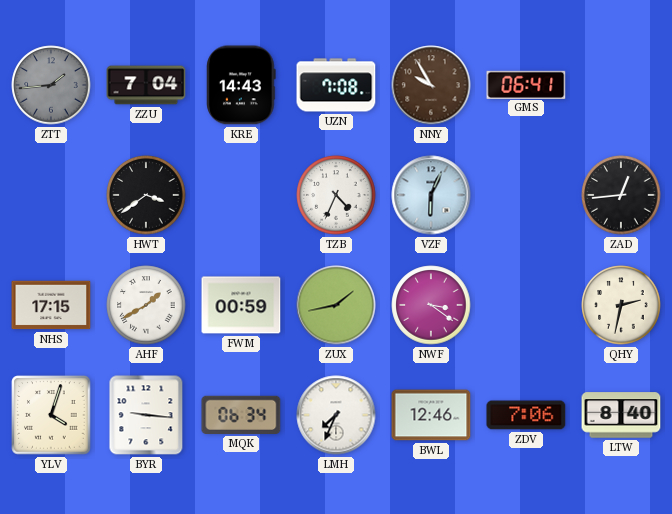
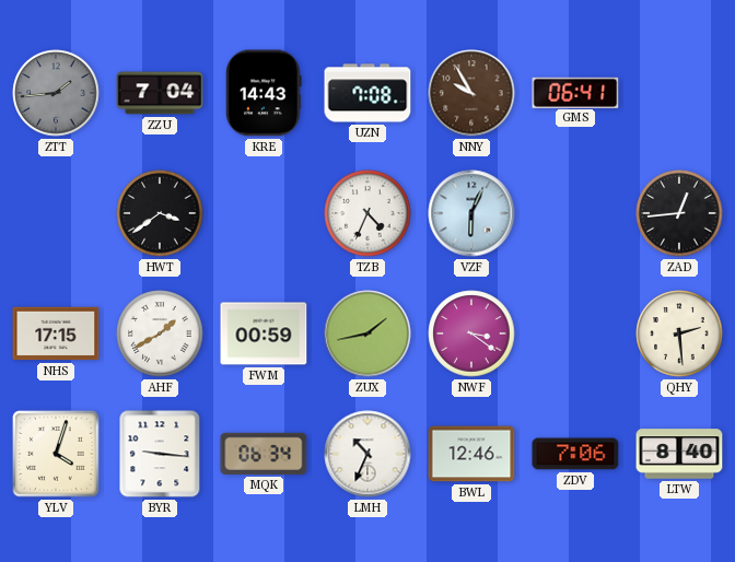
QHY: 2:32 -> 2:29 (679, 333)
LMH: 7:34 -> 10:34 (367, 454)
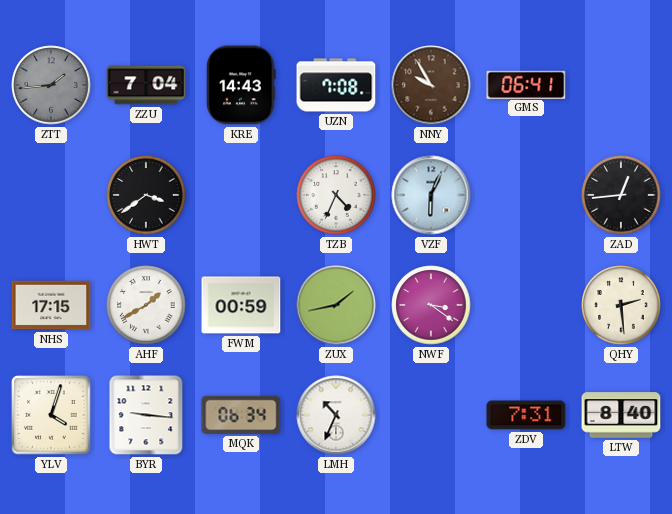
BWL: 12:46 -> none (471, 454)
ZDV: 7:06 -> 7:31 (526, 415)
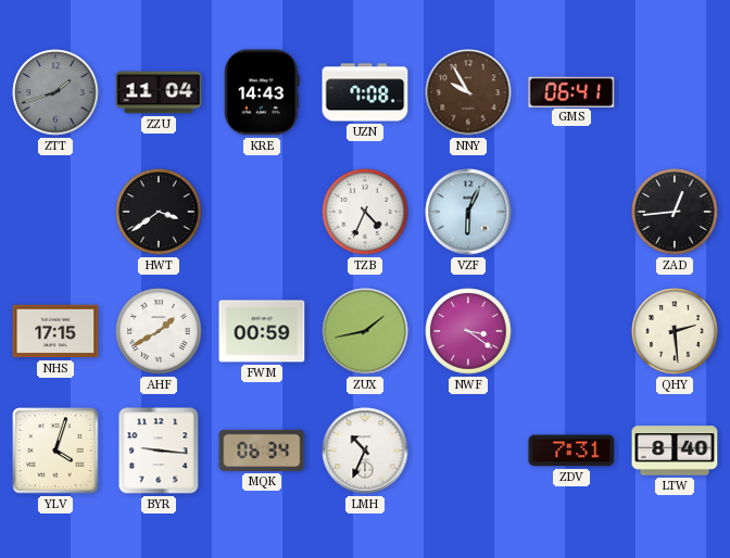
ZTT: 1:44 -> 1:42 (55, 92)
ZZU: 7:04 -> 11:04 (159, 92)
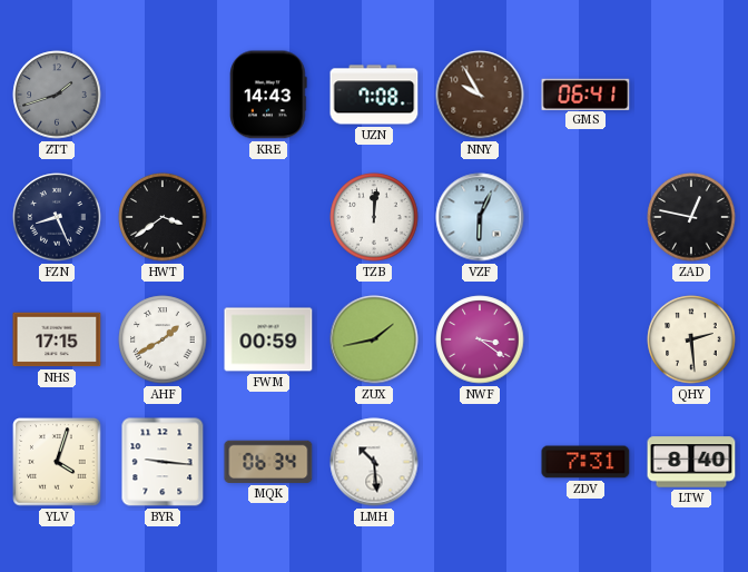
ZZU: 11:04 -> none (159, 92)
FZN: none -> 8:26 (57, 217)
TZB: 4:34 -> 12:01 (374, 217)
ZAD: 12:44 -> 12:47 (691, 217)
LMH: 10:34 -> 10:29 (374, 462)
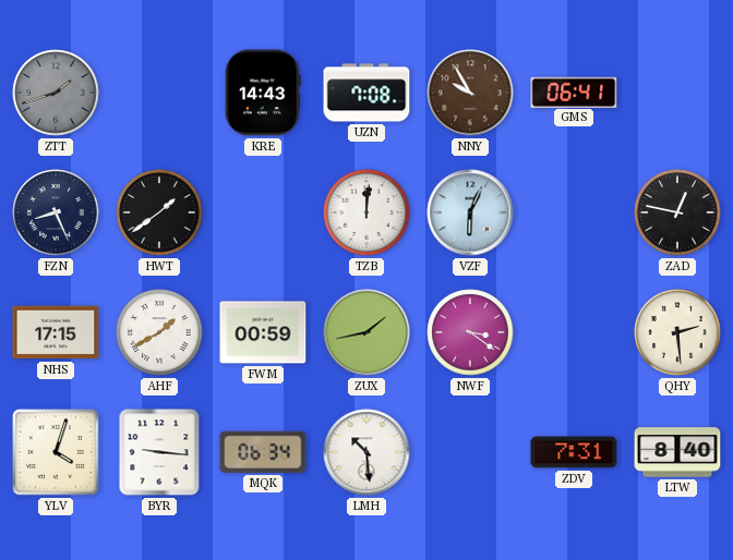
HWT: 3:39 -> 1:39 (159, 212)
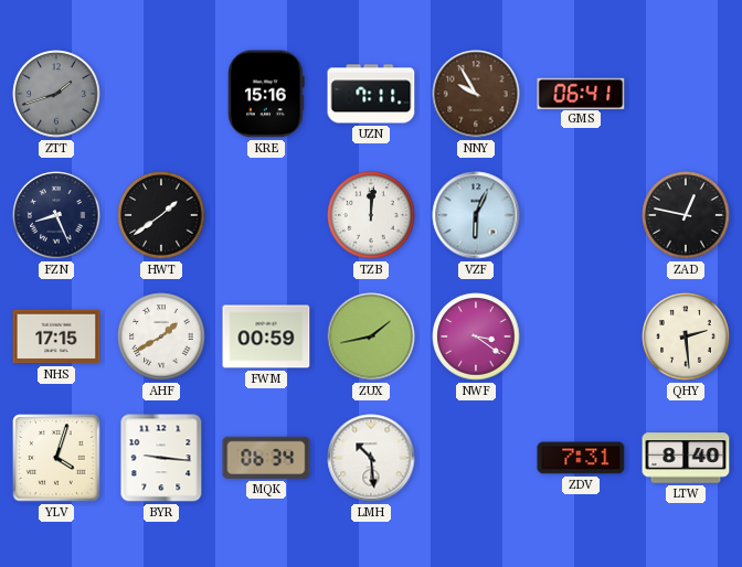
KRE: 14:43 -> 15:16 (266, 94)
UZN: 7:08 -> 7:11 (371, 94)
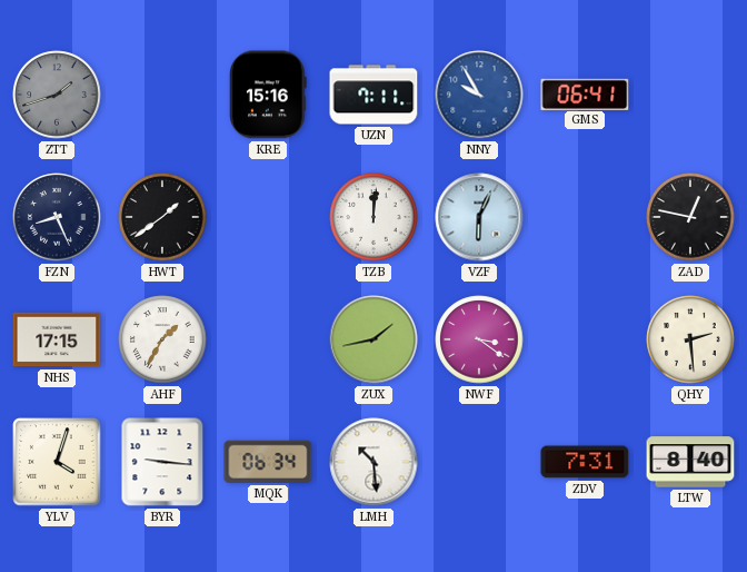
NNY dial: brown -> blue (479, 95)
AHF: 1:40 -> 1:35 (162, 339)
FWM: 00:59 -> none (266, 336)
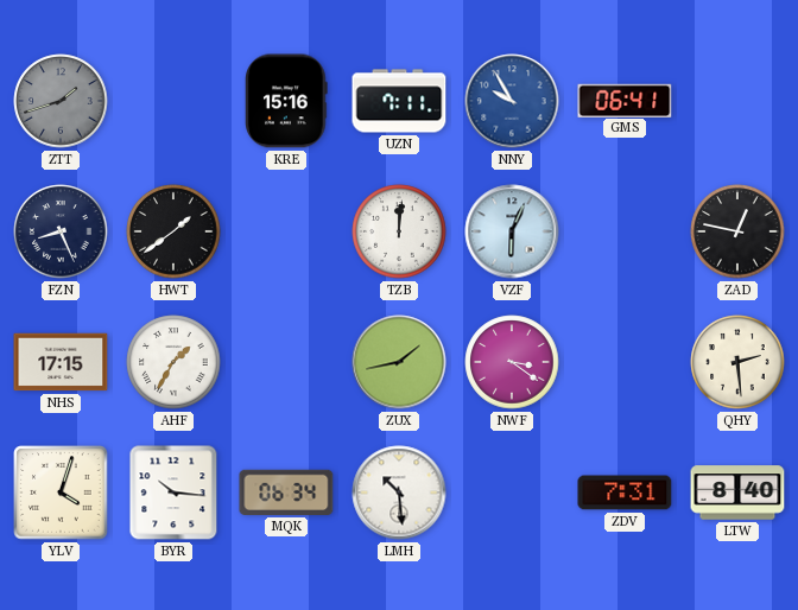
BYR: 9:16 -> 10:16 (173, 493)
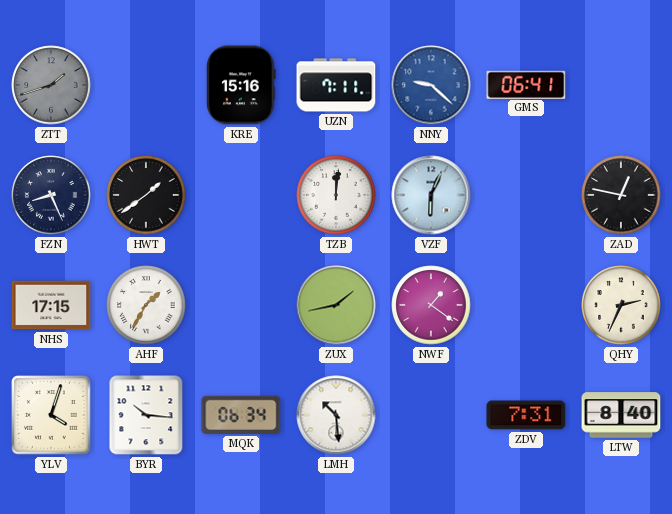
NNY: 9:55 -> 9:22 (431, 85)
NWF: 3:21 -> 1:21 (431, 305)
QHY: 2:29 -> 2:34 (621, 305)
